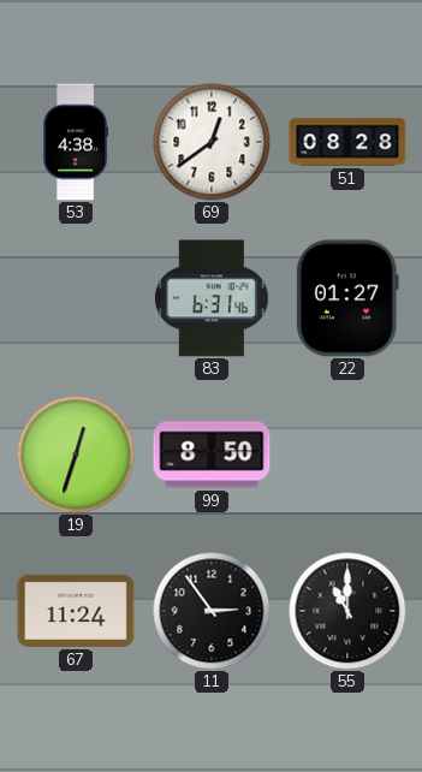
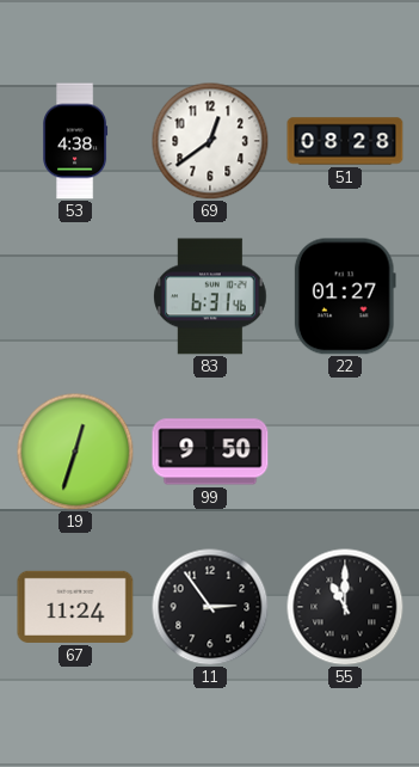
99: 8:50 -> 9:50 (210, 452)
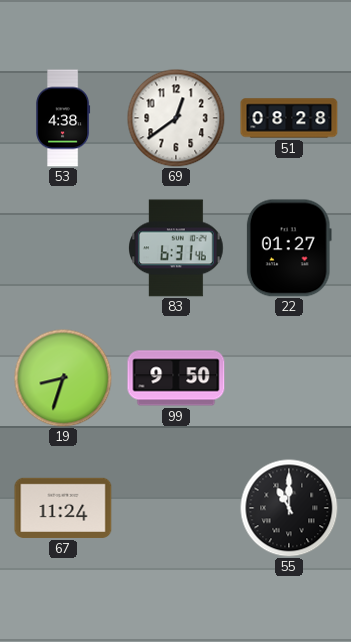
19: 12:33 -> 8:33 (63, 378)
11: 2:54 -> none (210, 607)
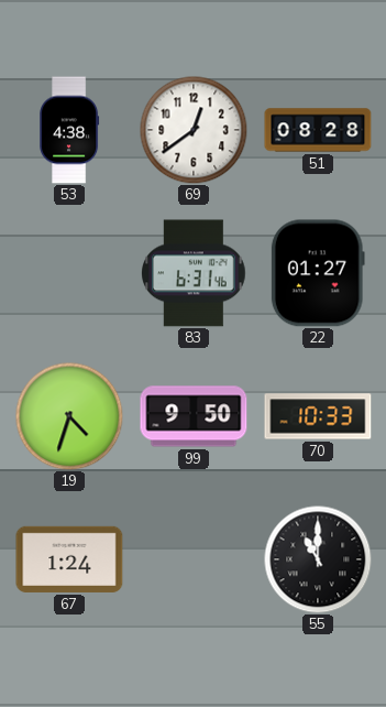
19: 8:33 -> 4:33 (69, 416)
70: none -> 10:33 (318, 416)
67: 11:24 -> 1:24 (69, 559)
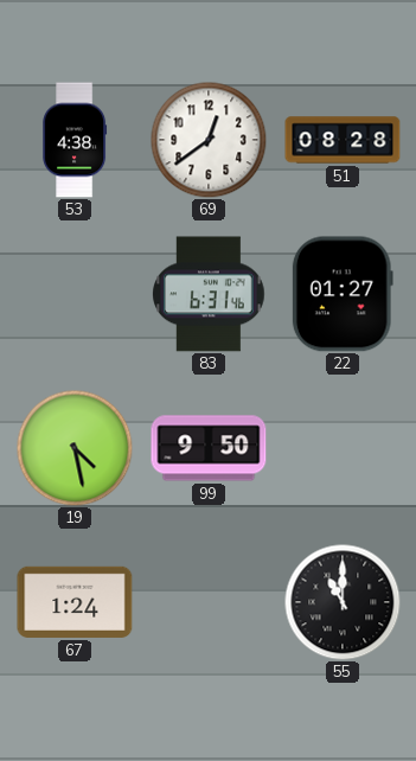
19: 4:33 -> 4:28 (75, 448)
70: 10:33 -> none (318, 416)
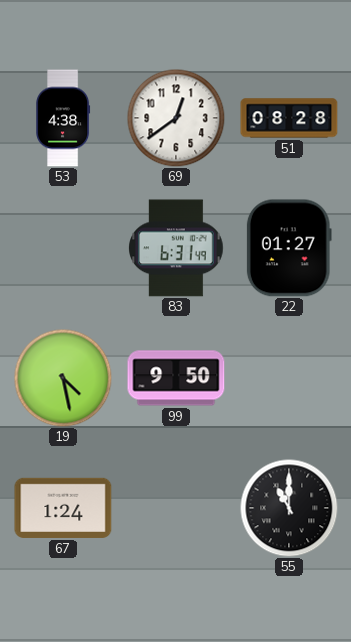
83: 6:31:46 -> 6:31:49 (177, 248)
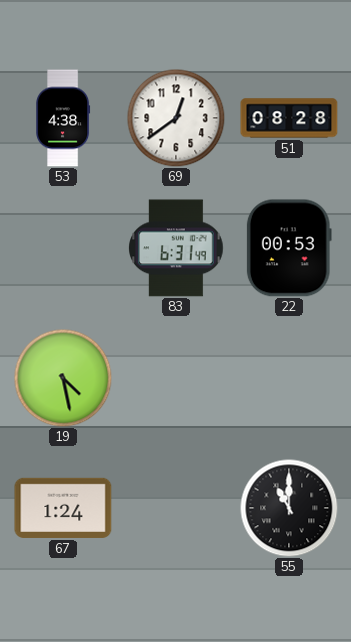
22: 01:27 -> 00:53 (289, 248)
99: 9:50 -> none (176, 378)
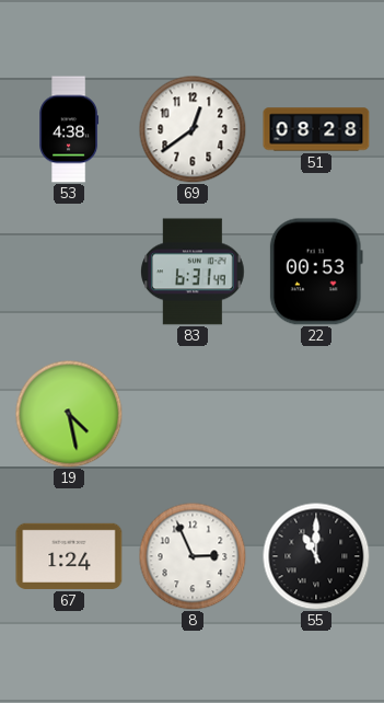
8: none -> 2:56 (193, 556)
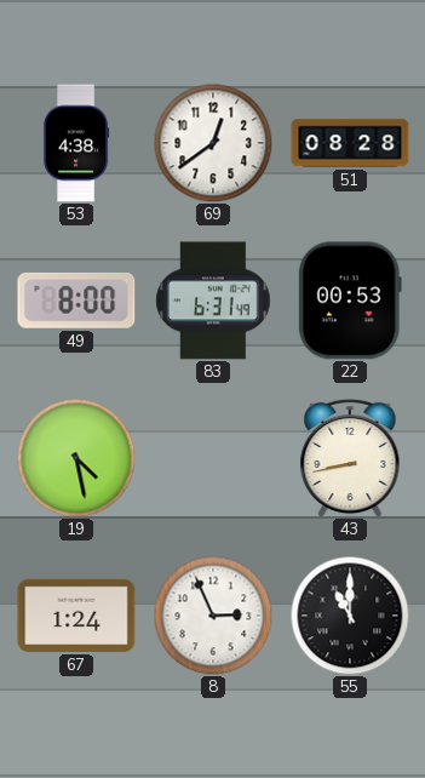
49: none -> 8:00 (76, 301)
43: none -> 8:43 (350, 458)
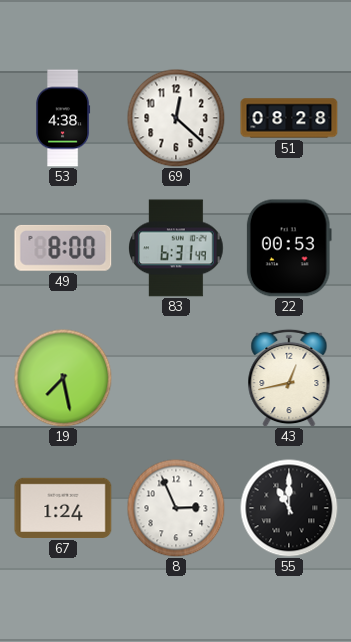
69: 12:39 -> 12:22 (176, 118)
19: 4:28 -> 7:28 (63, 378)
43: 8:43 -> 12:43 (289, 378)
